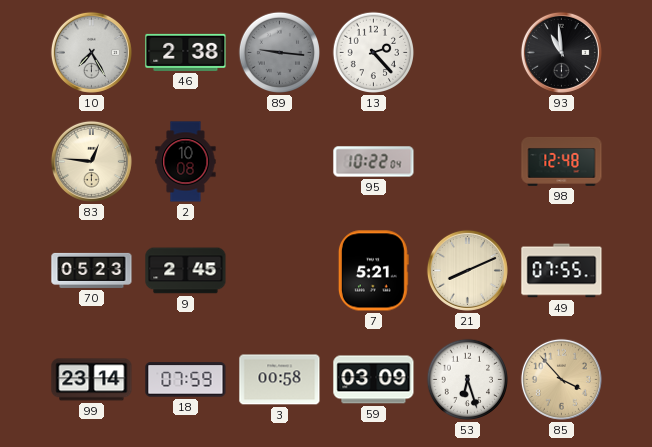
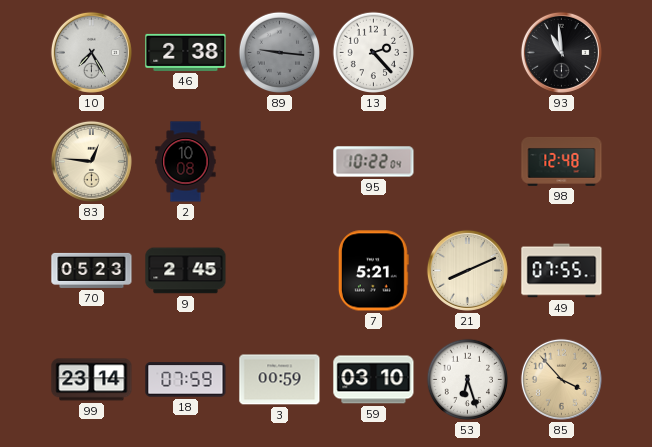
3: 00:58 -> 00:59 (280, 380)
59: 03:09 -> 03:10 (374, 380)
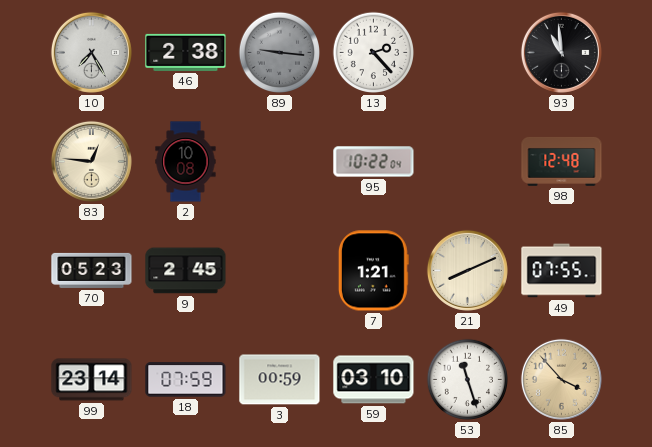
7: 5:21 -> 1:21 (373, 271)
53: 6:27 -> 11:27 (468, 380)
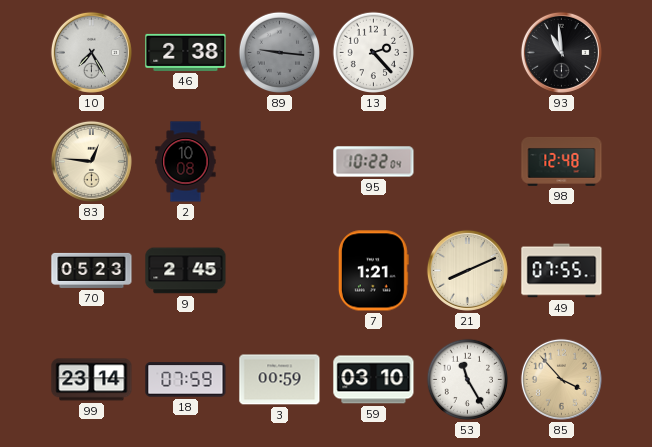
53: 11:27 -> 11:25 (468, 380)
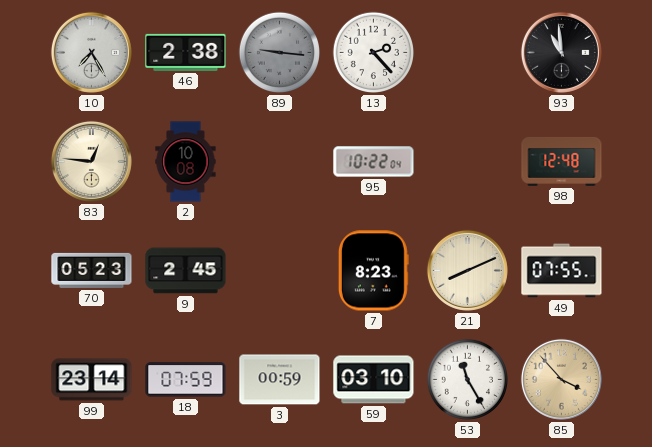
7: 1:21 -> 8:23 (373, 271)
